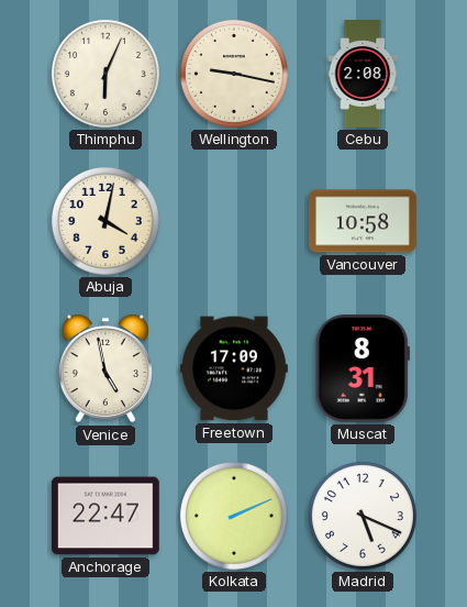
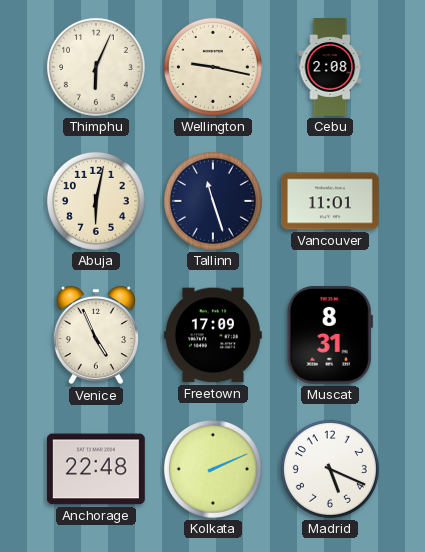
Abuja: 4:02 -> 6:02 (96, 201)
Tallinn: none -> 11:27 (213, 201)
Vancouver: 10:58 -> 11:01 (330, 201)
Venice: 4:58 -> 4:56 (96, 335)
Anchorage: 22:47 -> 22:48 (96, 469)
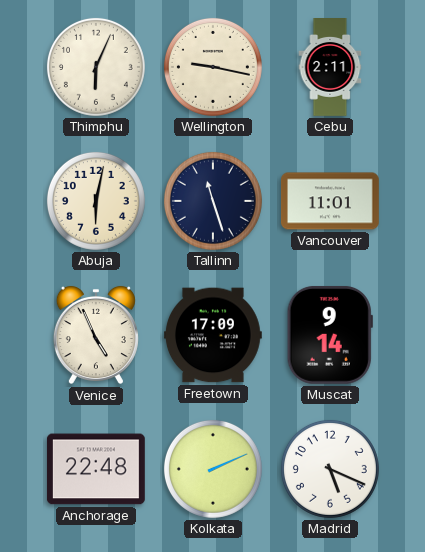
Cebu: 2:08 -> 2:11 (330, 68)
Muscat: 8:31 -> 9:14 (330, 335)
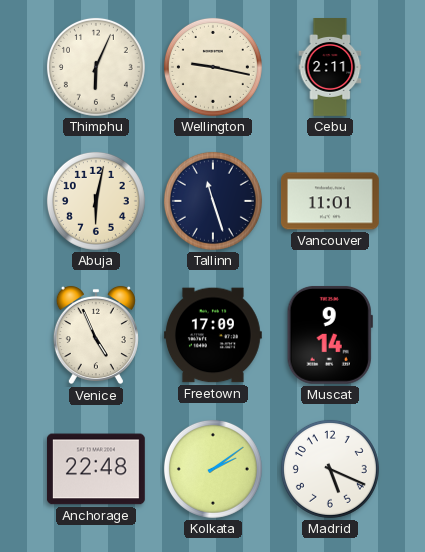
Kolkata: 2:11 -> 2:09 (213, 469)
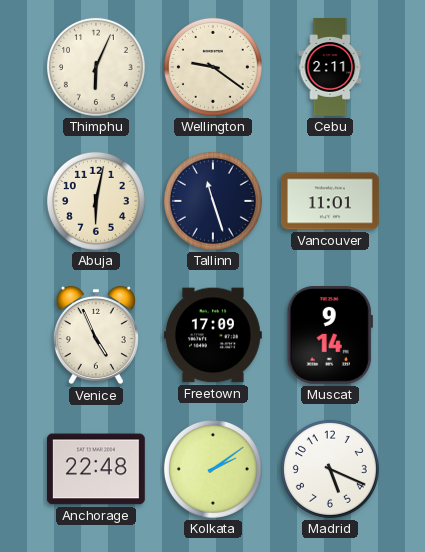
Wellington: 9:17 -> 9:21 (213, 67)
